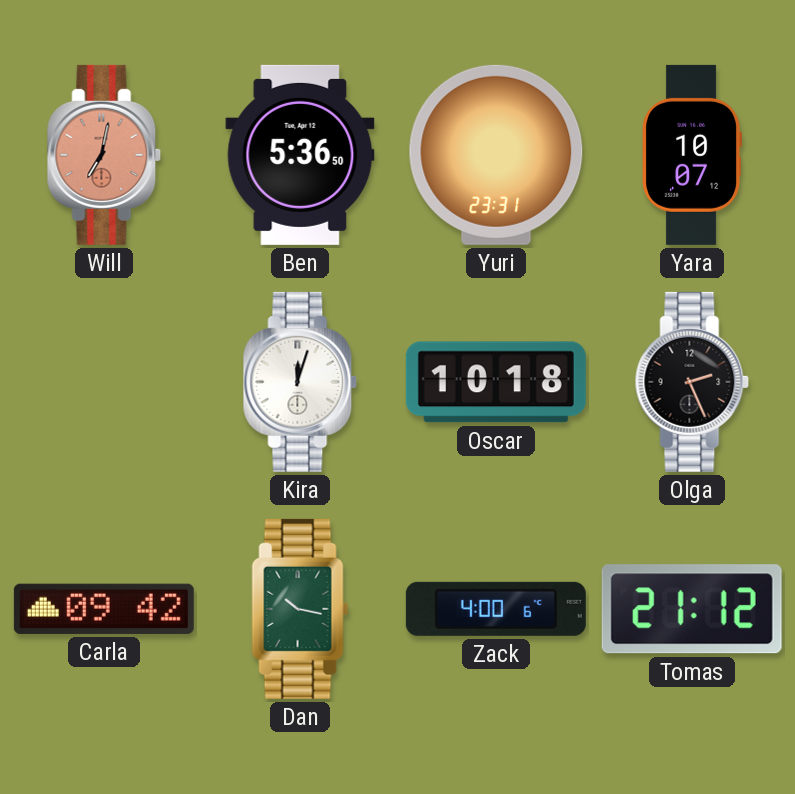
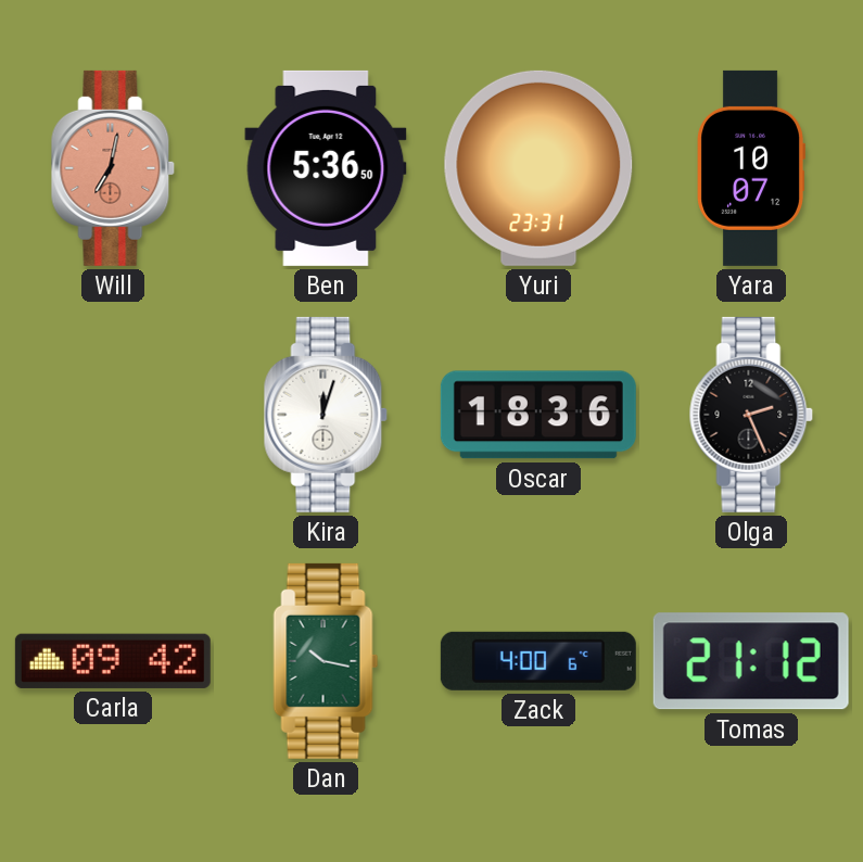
Oscar: 10:18 -> 18:36 (538, 415)
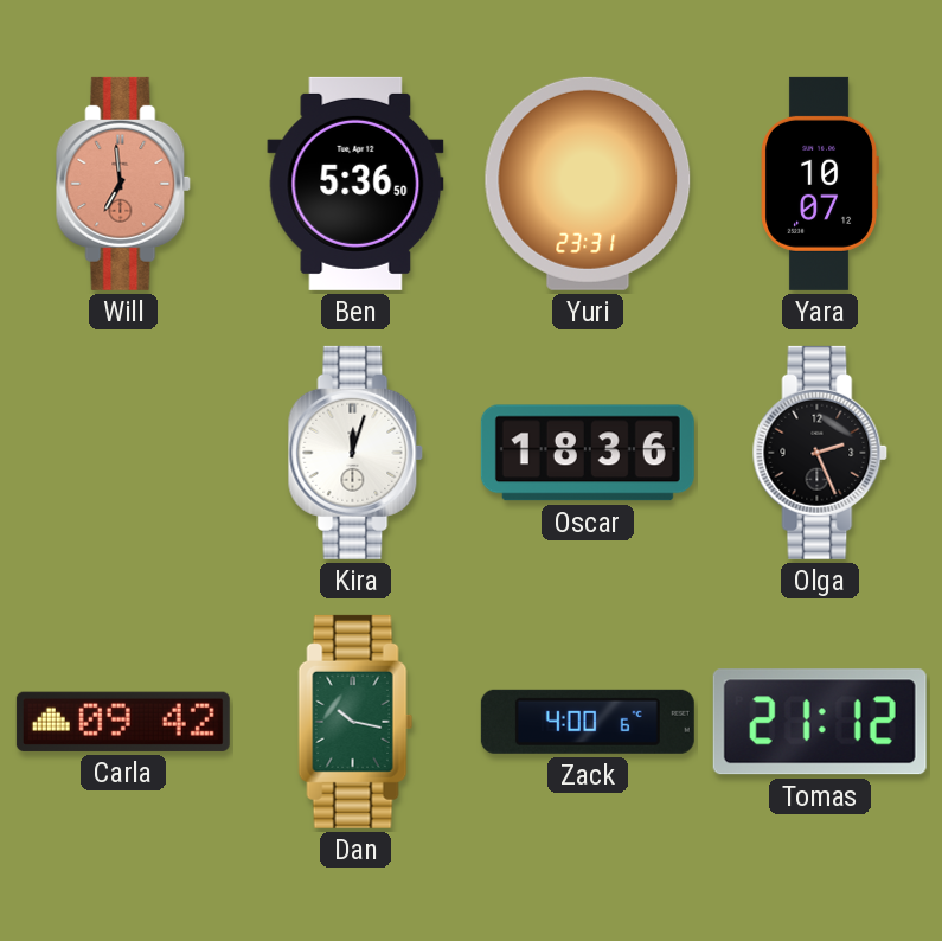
Will: 7:02 -> 6:59 (123, 184)
